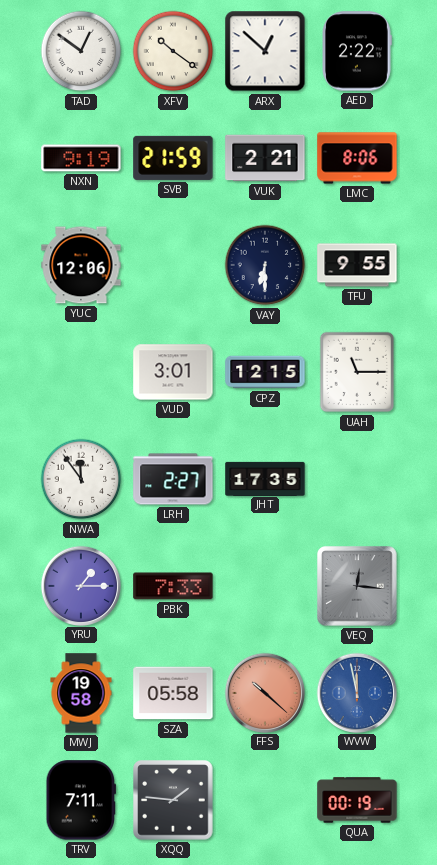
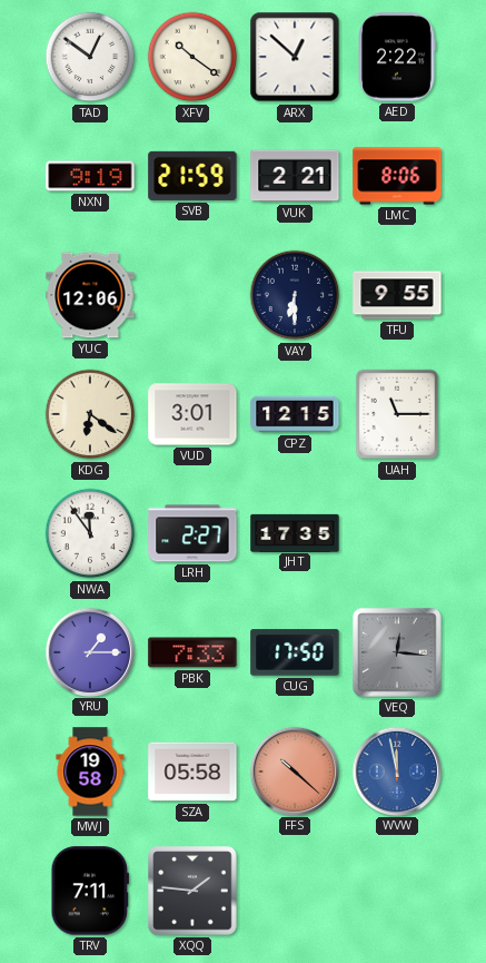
KDG: none -> 6:21 (90, 414)
CUG: none -> 17:50 (295, 652)
QUA: 00:19 -> none (357, 800)
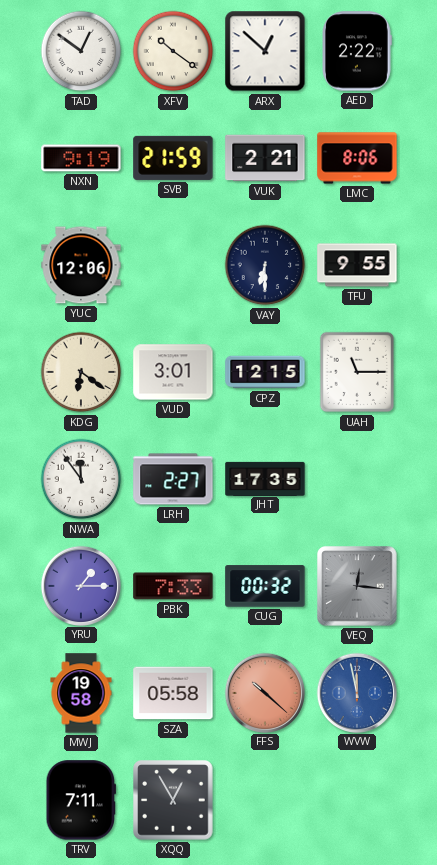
CUG: 17:50 -> 00:32 (265, 586)
XQQ: 1:46 -> 12:55 (173, 800)
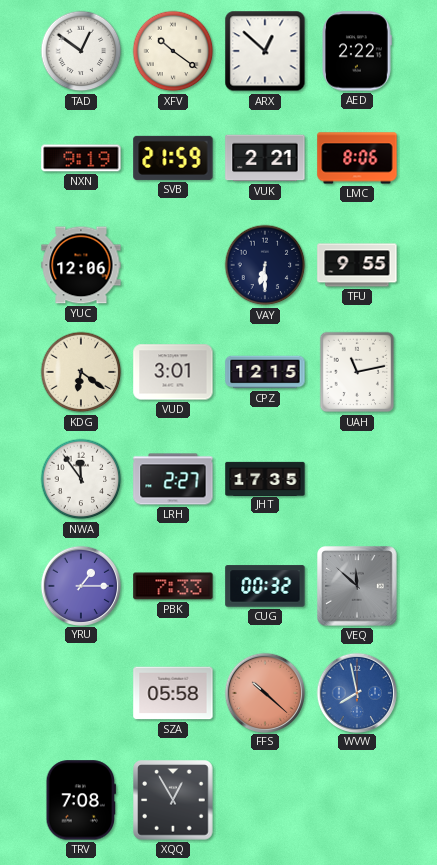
UAH: 11:15 -> 11:13 (356, 372)
VEQ: 12:16 -> 11:52 (357, 586)
MWJ: 19:58 -> none (81, 693)
WVW: 11:58 -> 7:58 (356, 692)
TRV: 7:11 -> 7:08 (81, 800)
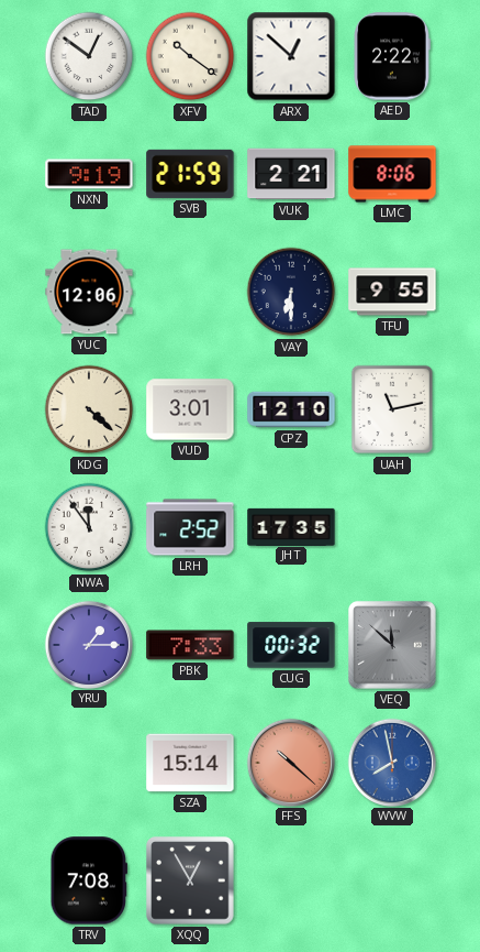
KDG: 6:21 -> 4:22 (89, 409)
CPZ: 12:15 -> 12:10 (291, 409)
LRH: 2:27 -> 2:52 (190, 527)
SZA: 05:58 -> 15:14 (190, 763)
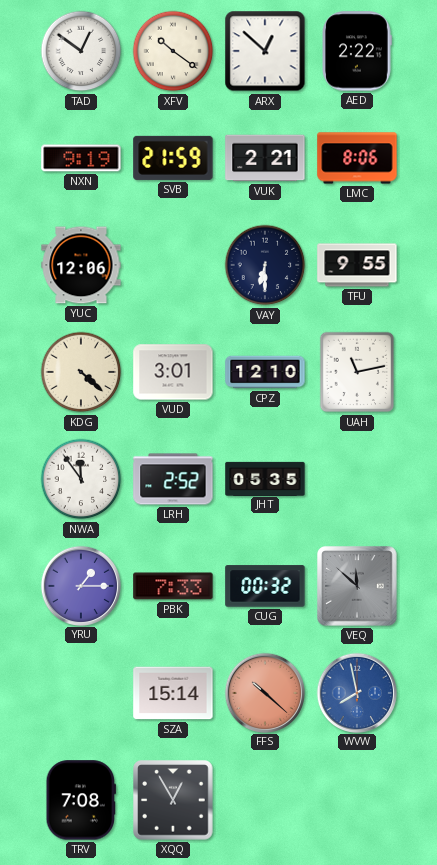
JHT: 17:35 -> 05:35 (265, 478)
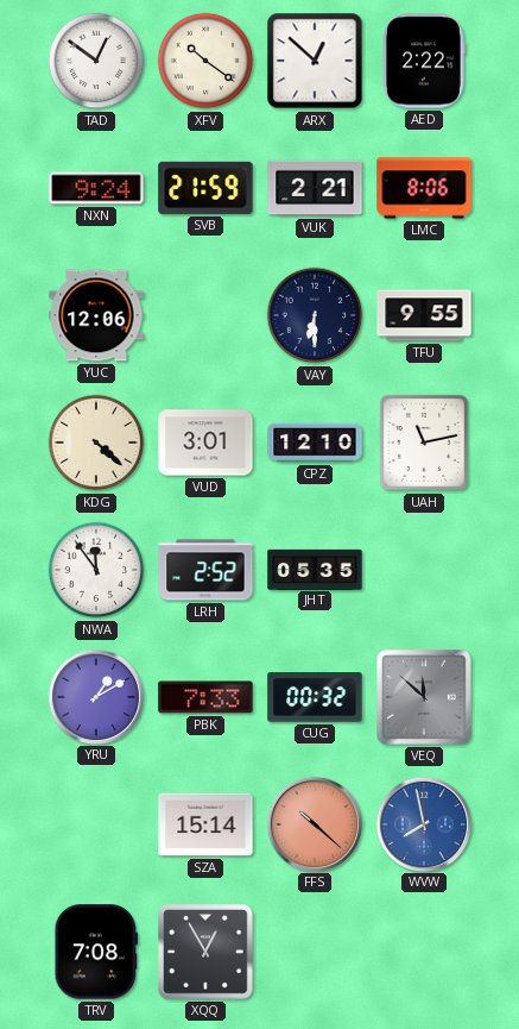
NXN: 9:19 -> 9:24 (96, 188)
YRU: 1:15 -> 1:10 (95, 696)
